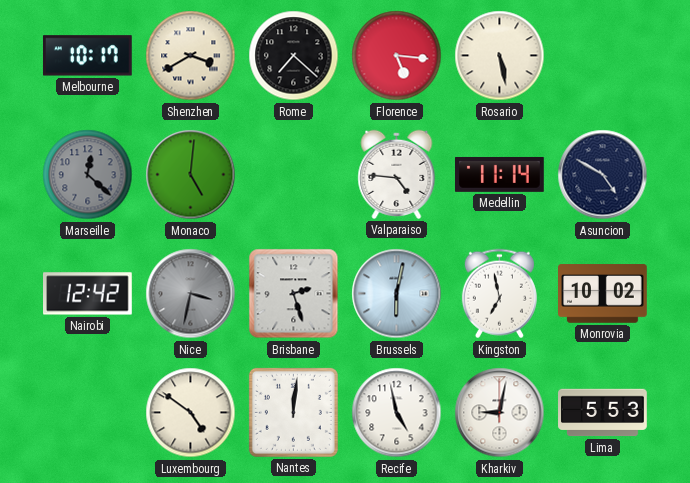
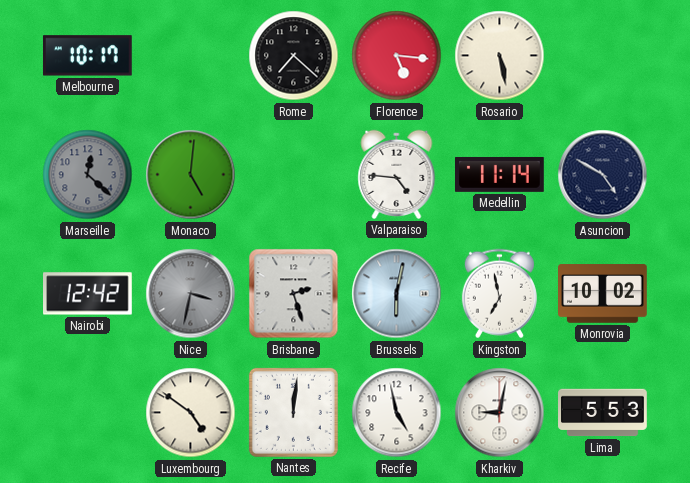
Shenzhen: 3:40 -> none (191, 56)
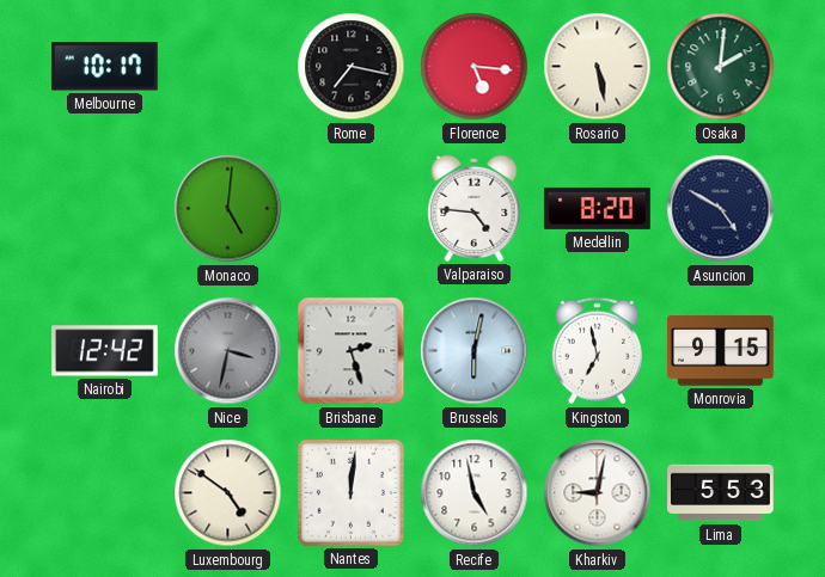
Rome: 7:22 -> 7:17 (352, 67)
Osaka: none -> 2:01 (721, 67)
Marseille: 12:22 -> none (88, 175)
Medellin: 11:14 -> 8:20 (598, 208)
Monrovia: 10:02 -> 9:15 (721, 351)
